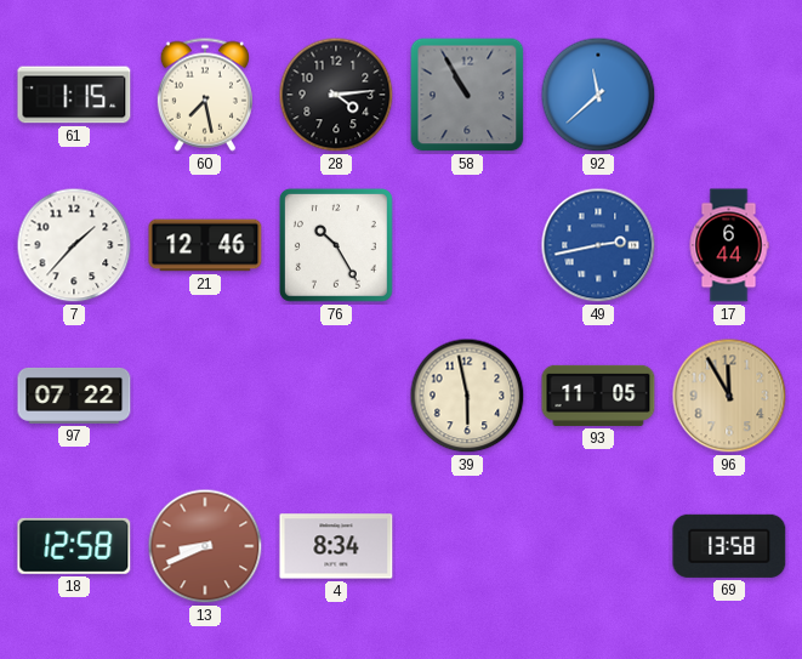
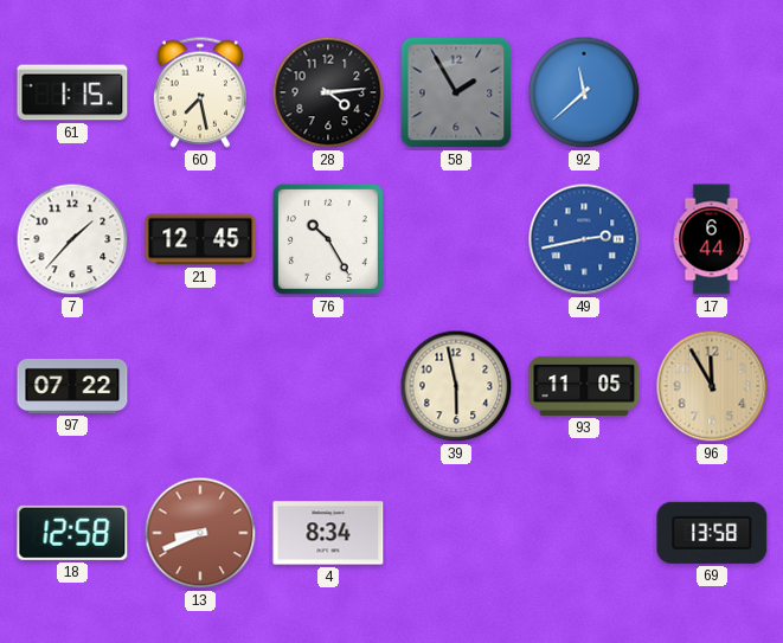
58: 10:55 -> 1:55 (456, 92)
21: 12:46 -> 12:45 (200, 239)
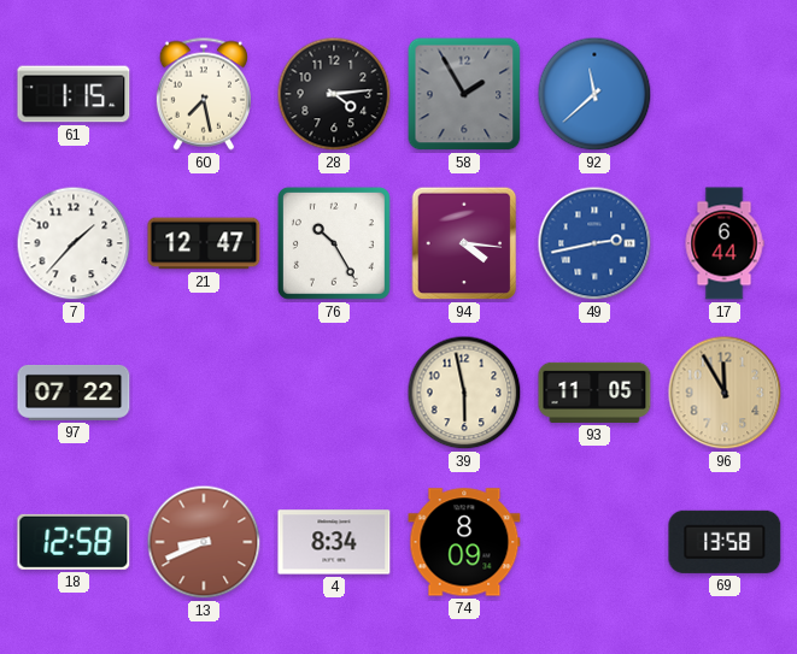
21: 12:45 -> 12:47 (204, 243)
94: none -> 4:16 (464, 243)
74: none -> 8:09 (464, 542)
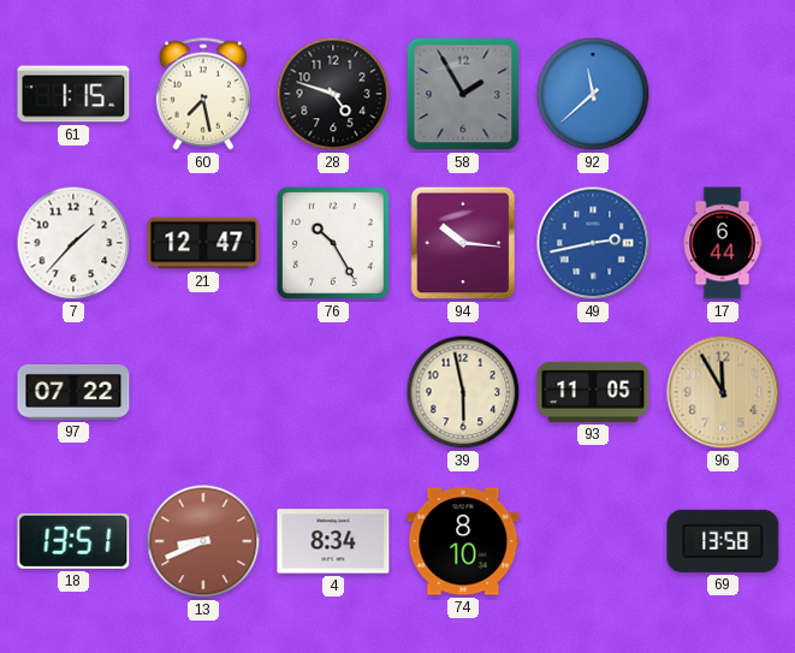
28: 4:14 -> 4:48 (333, 94)
94: 4:16 -> 10:16 (463, 243)
18: 12:58 -> 13:51 (73, 541)
74: 8:09 -> 8:10 (463, 541)
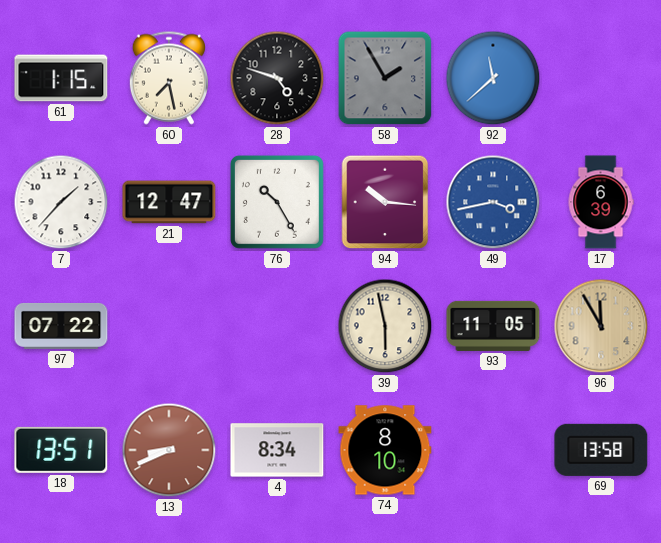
49: 2:43 -> 3:43 (493, 202)
17: 6:44 -> 6:39 (601, 202)
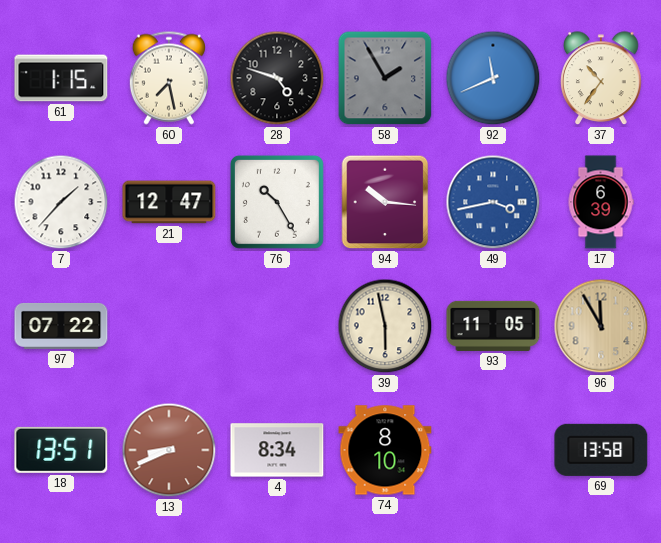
92: 11:38 -> 11:41 (493, 78)
37: none -> 10:36 (601, 78)
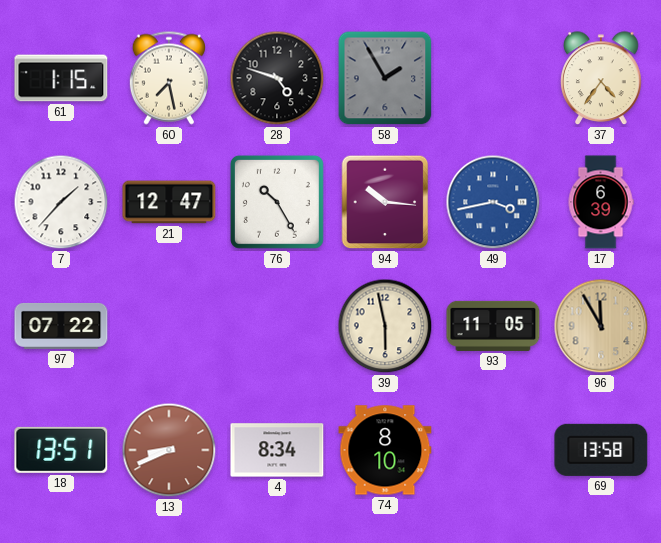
92: 11:41 -> none (493, 78)
37: 10:36 -> 4:36 (601, 78)
